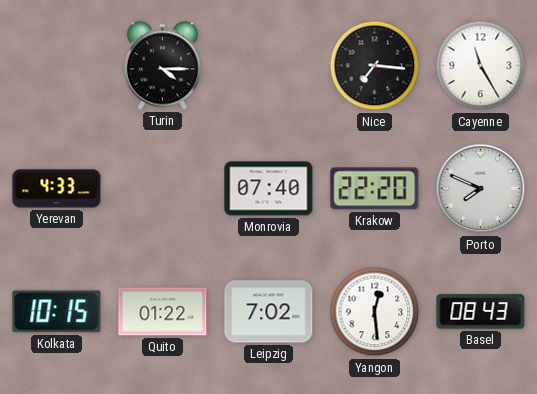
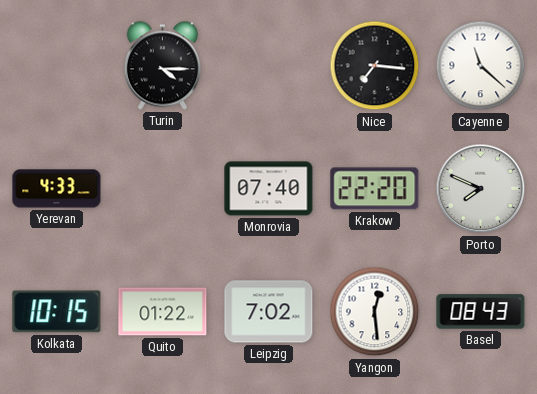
Cayenne: 11:25 -> 11:22 (481, 66)
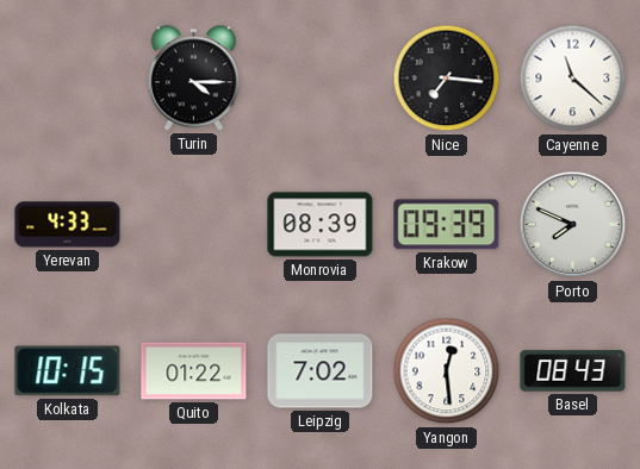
Monrovia: 07:40 -> 08:39 (321, 225)
Krakow: 22:20 -> 09:39 (447, 225)
